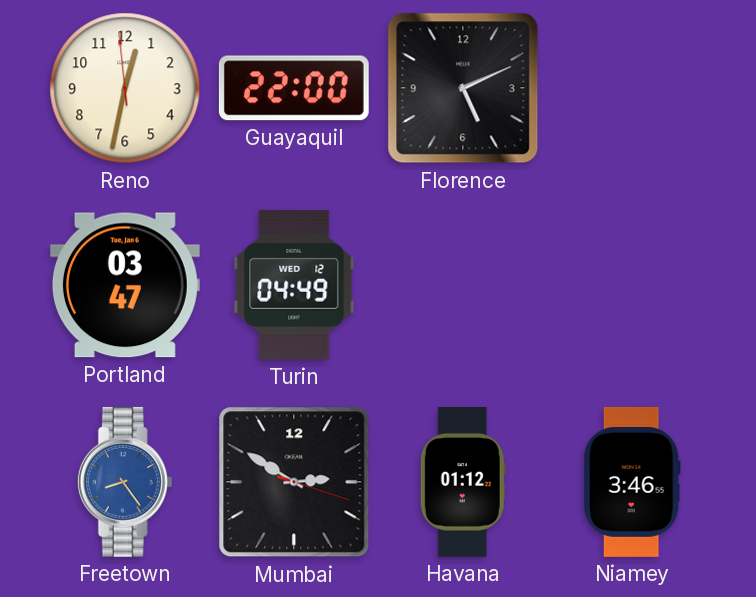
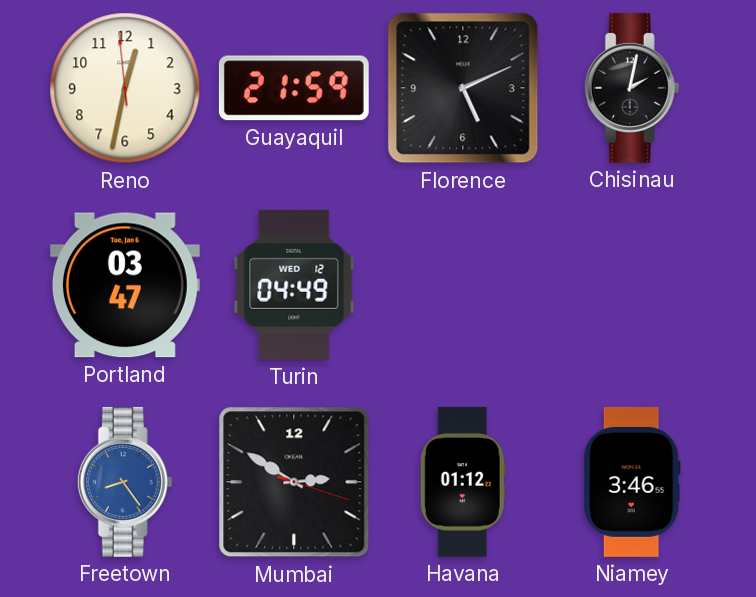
Guayaquil: 22:00 -> 21:59 (294, 88)
Chisinau: none -> 2:02 (632, 88)
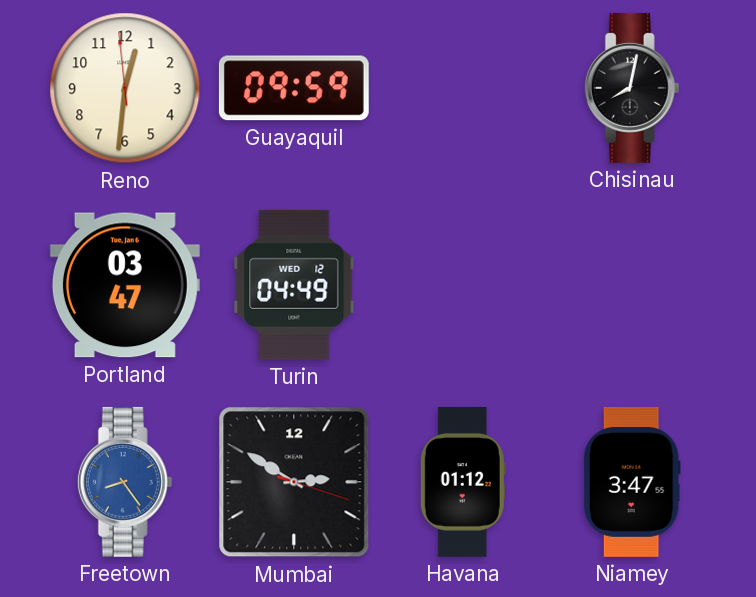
Reno: 12:31 -> 12:30 (125, 88)
Guayaquil: 21:59 -> 09:59 (294, 88)
Florence: 5:11 -> none (463, 88)
Chisinau: 2:02 -> 8:02 (632, 88)
Niamey: 3:46 -> 3:47 (632, 482)
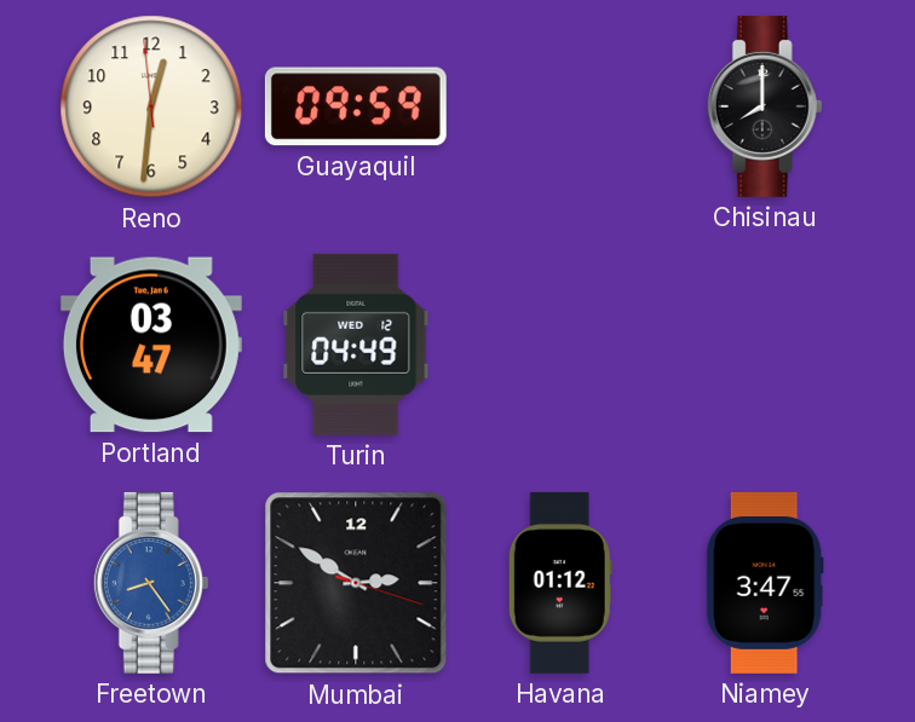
Chisinau: 8:02 -> 8:00 (765, 106)
